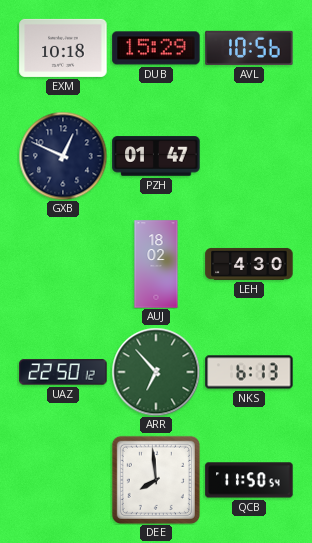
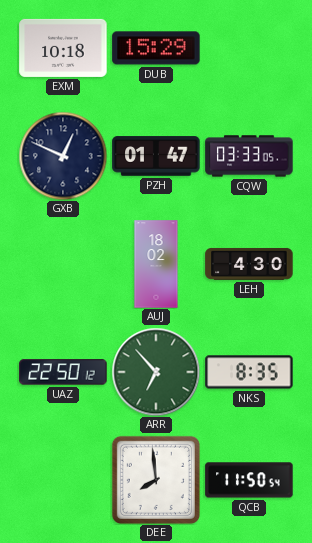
AVL: 10:56 -> none (249, 48)
CQW: none -> 03:33 (249, 156)
NKS: 6:13 -> 8:35 (249, 372)
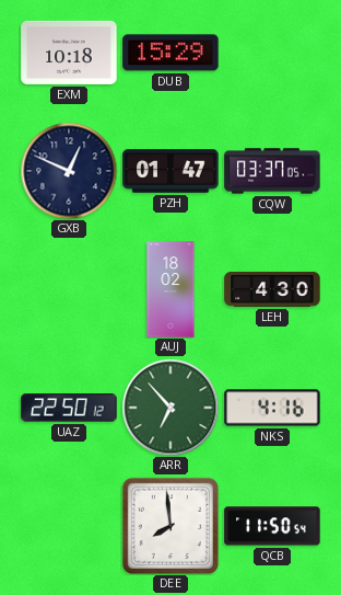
CQW: 03:33 -> 03:37 (272, 171)
NKS: 8:35 -> 4:16 (272, 408)
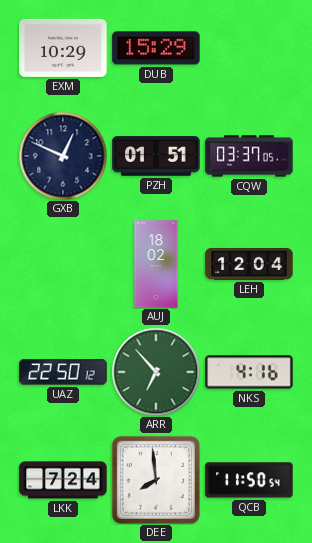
EXM: 10:18 -> 10:29 (63, 48)
PZH: 01:47 -> 01:51 (156, 156)
LEH: 4:30 -> 12:04 (249, 264)
LKK: none -> 7:24 (63, 480)
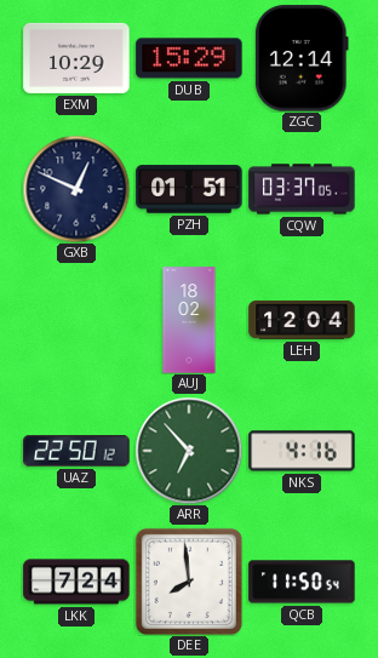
ZGC: none -> 12:14 (303, 58)
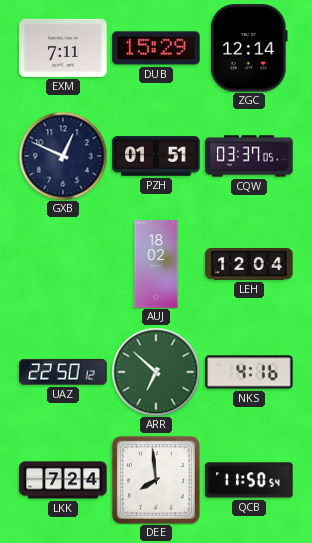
EXM: 10:29 -> 7:11 (63, 48)
ARR: 6:53 -> 6:52 (156, 372)
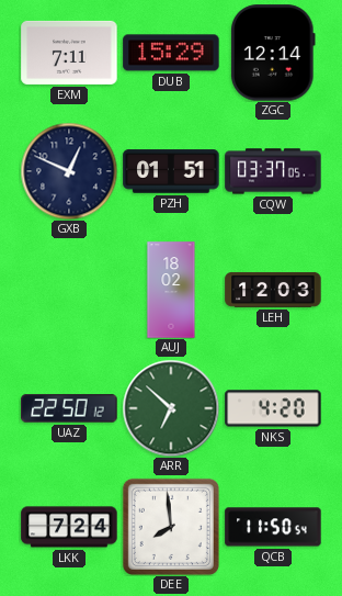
LEH: 12:04 -> 12:03 (273, 290)
NKS: 4:16 -> 4:20 (273, 408)
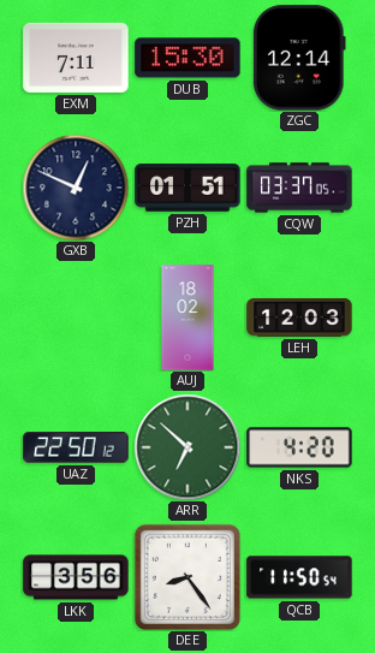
DUB: 15:29 -> 15:30 (187, 58)
LKK: 7:24 -> 3:56 (76, 577)
DEE: 7:59 -> 8:24 (187, 577)
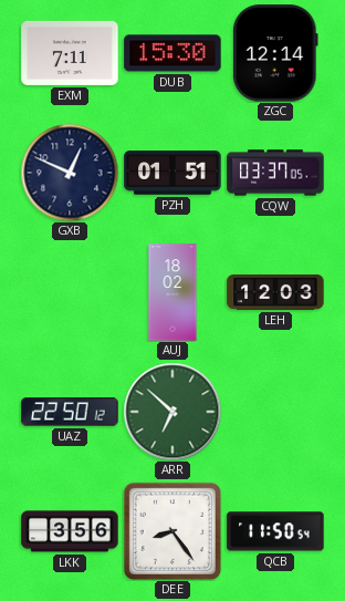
NKS: 4:20 -> none (299, 447)
